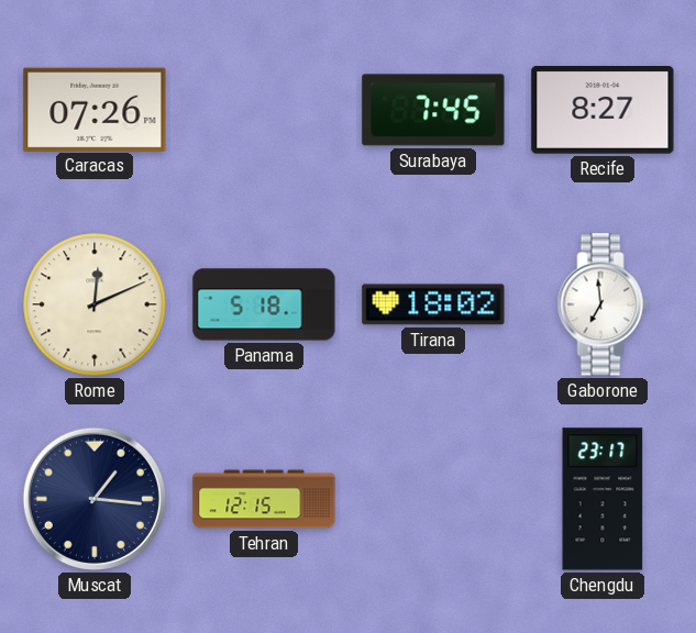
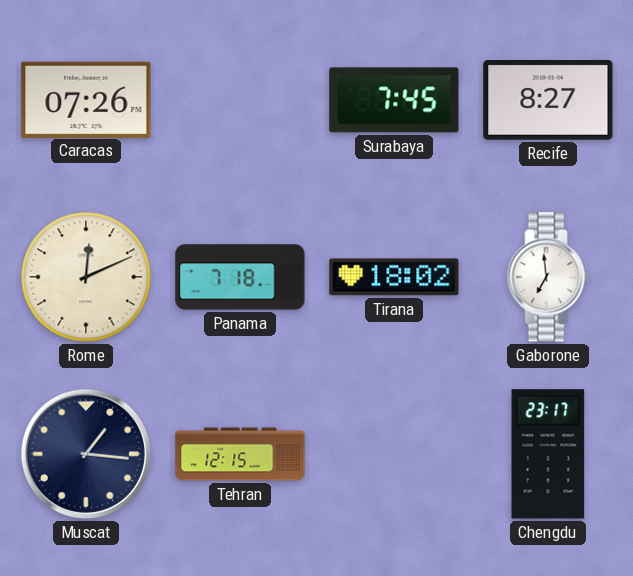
Panama: 5:18 -> 7:18 (240, 277)
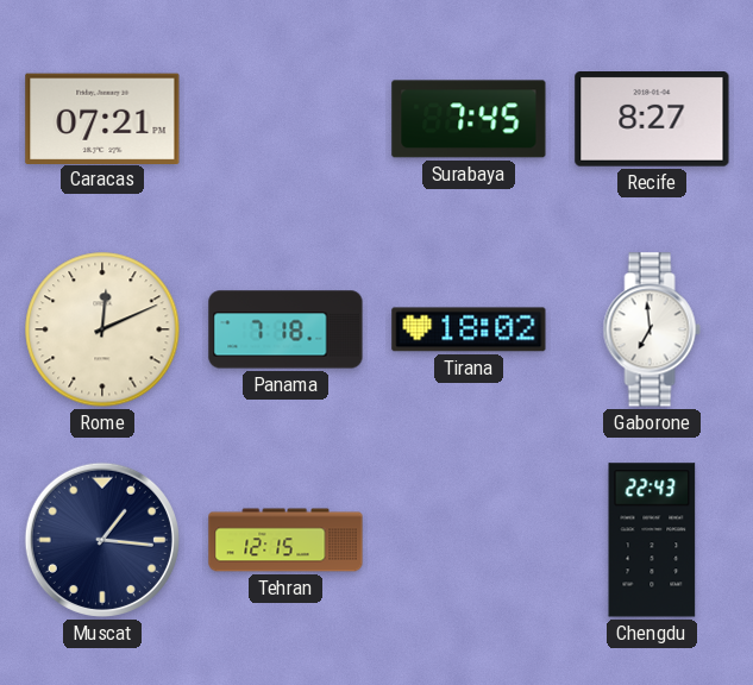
Caracas: 07:26 -> 07:21 (102, 118)
Chengdu: 23:17 -> 22:43 (652, 540)
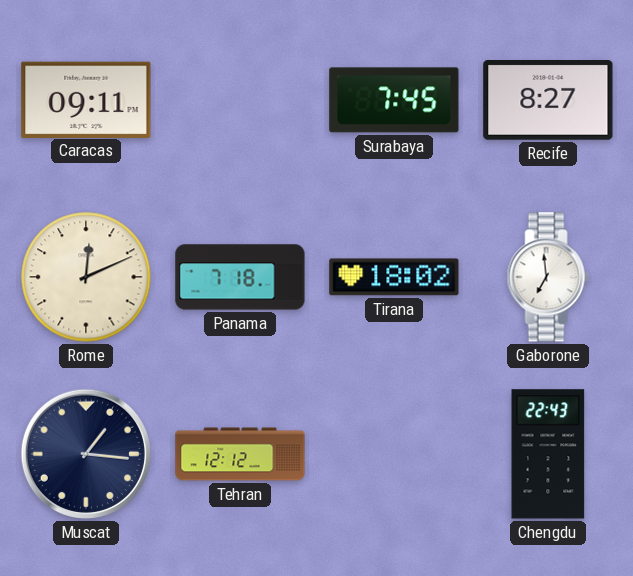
Caracas: 07:21 -> 09:11 (86, 99)
Tehran: 12:15 -> 12:12 (240, 454)
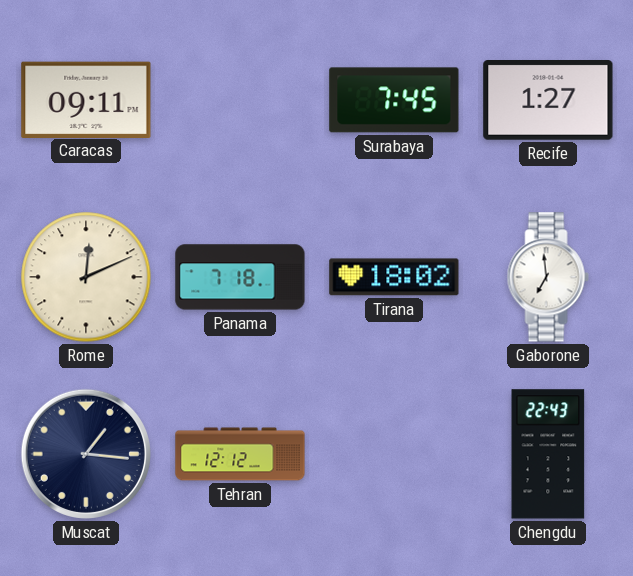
Recife: 8:27 -> 1:27 (548, 100)
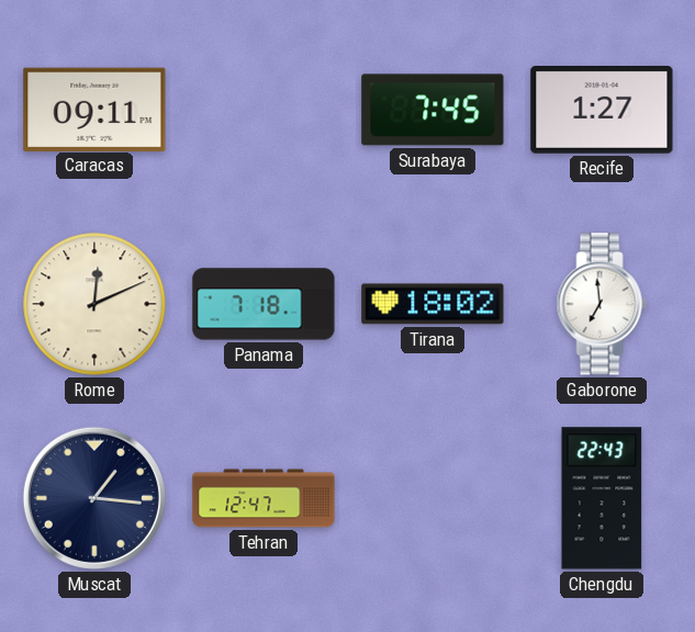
Tehran: 12:12 -> 12:47 (264, 498)
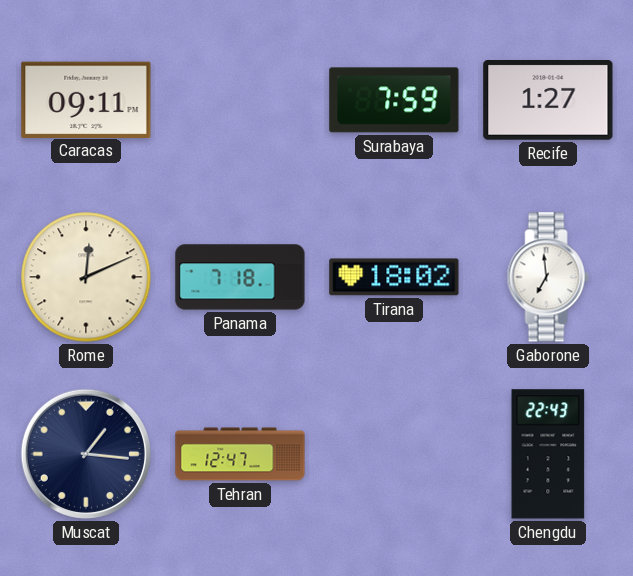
Surabaya: 7:45 -> 7:59 (394, 100)
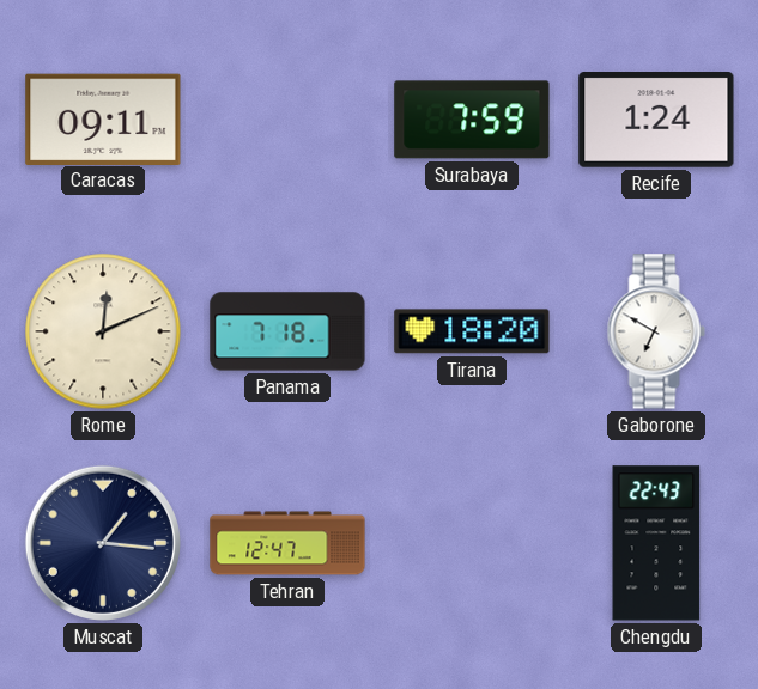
Recife: 1:27 -> 1:24 (656, 120)
Tirana: 18:02 -> 18:20 (472, 331)
Gaborone: 6:59 -> 6:50 (656, 331)
